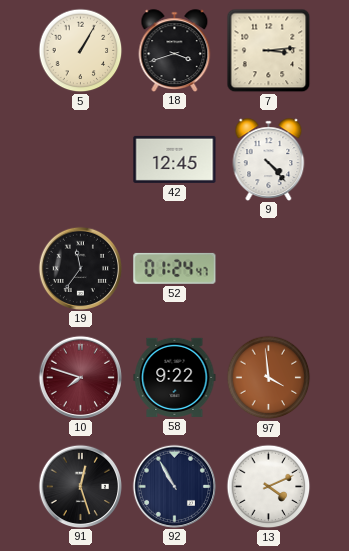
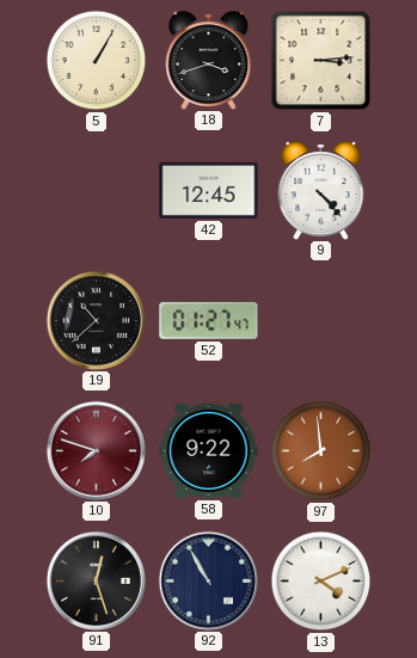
19: 11:36 -> 10:38 (96, 320)
52: 01:24 -> 01:27 (209, 320)
97: 3:59 -> 7:59 (321, 451)
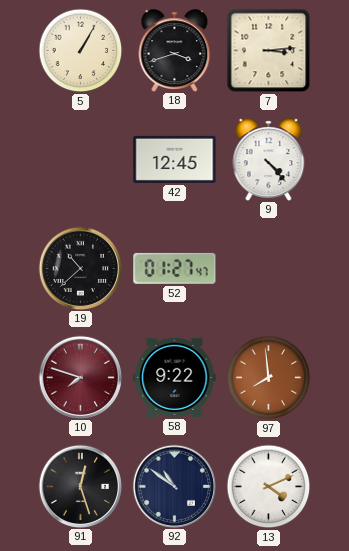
92: 10:55 -> 10:51 (174, 486)
